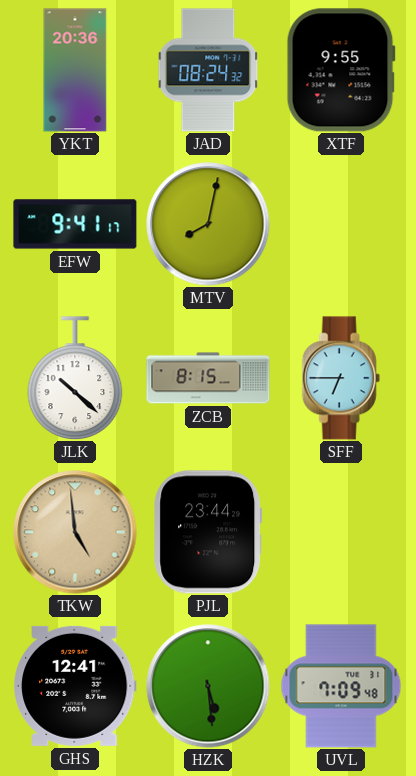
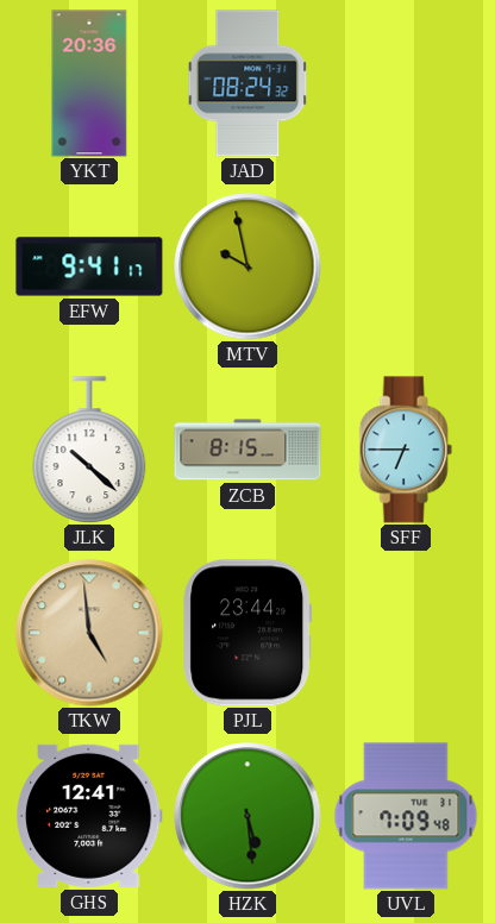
XTF: 9:55 -> none (341, 70)
MTV: 8:02 -> 9:58 (248, 266)
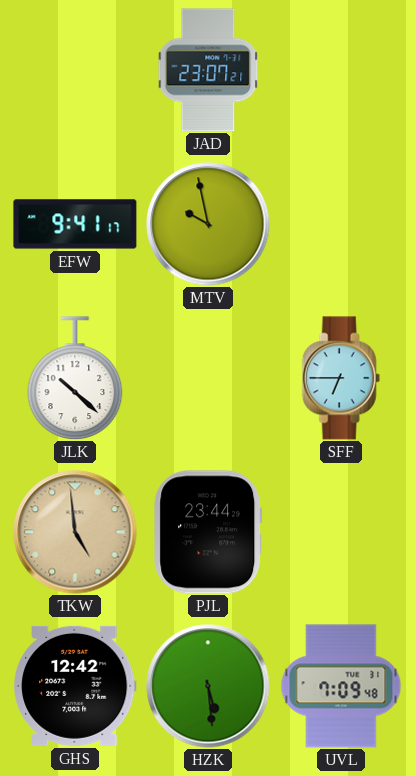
YKT: 20:36 -> none (89, 83)
JAD: 08:24 -> 23:07 (208, 70)
ZCB: 8:15 -> none (248, 450)
GHS: 12:41 -> 12:42 (76, 686)
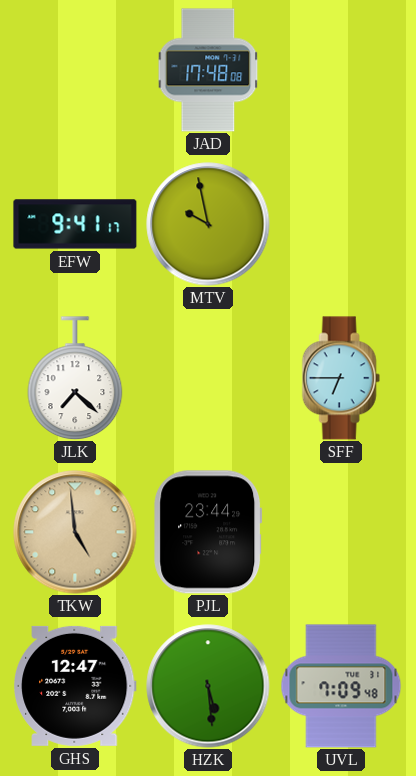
JAD: 23:07 -> 17:48 (208, 70)
JLK: 10:22 -> 7:22 (75, 378)
GHS: 12:42 -> 12:47 (76, 686)
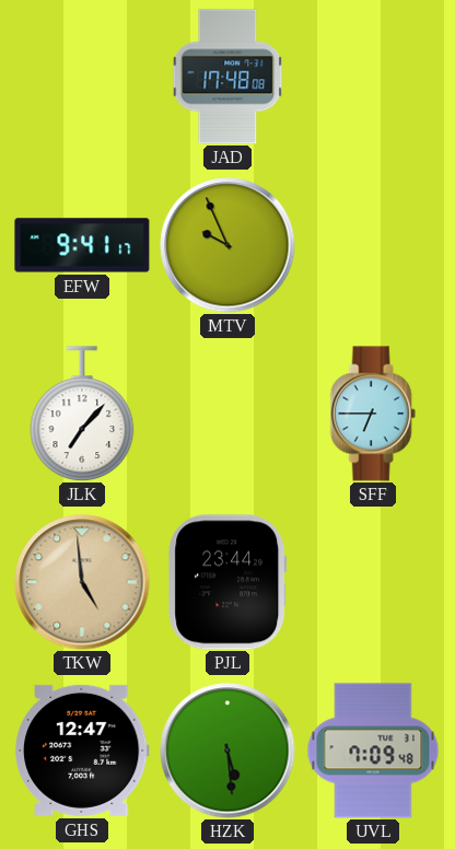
MTV: 9:58 -> 9:56 (227, 245)
JLK: 7:22 -> 7:07 (82, 414)
